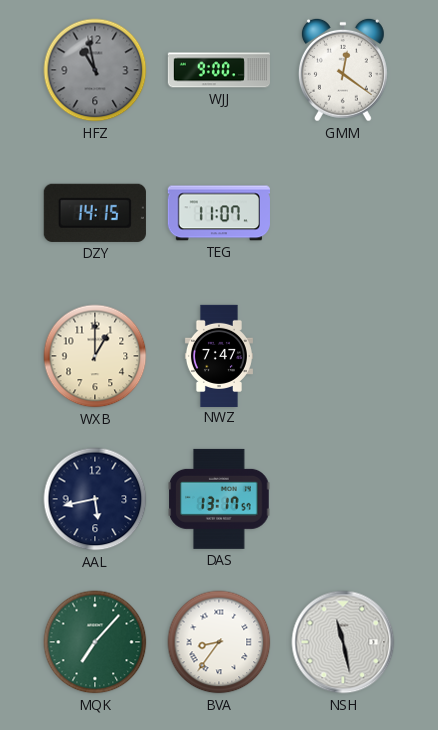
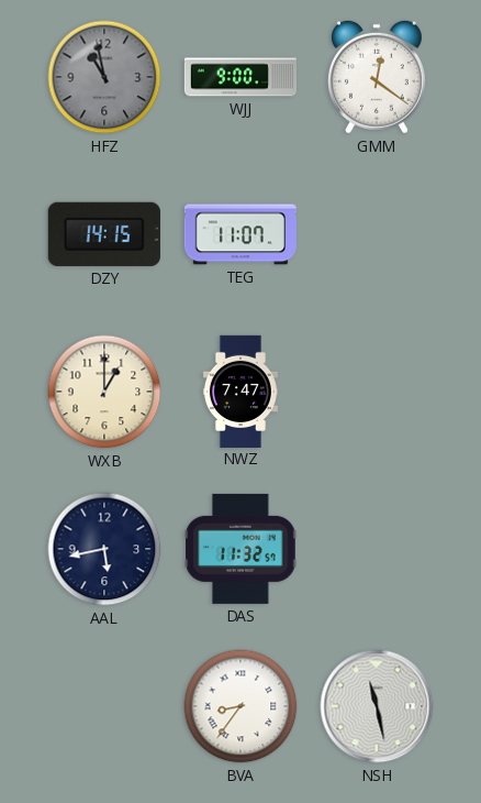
DAS: 13:17 -> 11:32 (240, 549)
MQK: 7:07 -> none (95, 642)
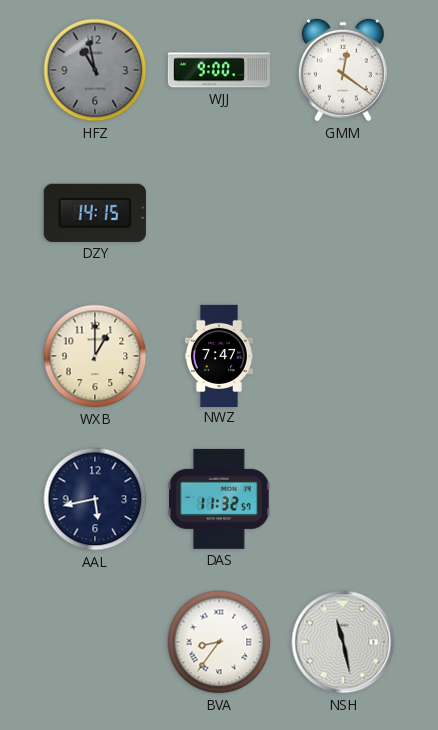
TEG: 11:07 -> none (240, 234)
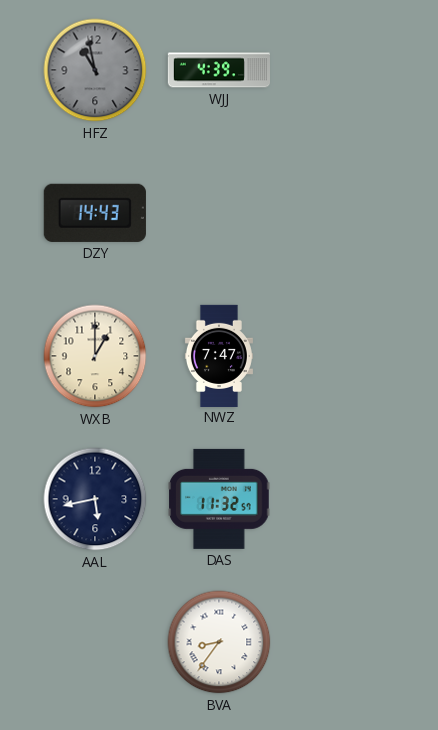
WJJ: 9:00 -> 4:39 (218, 70)
GMM: 12:21 -> none (343, 70)
DZY: 14:15 -> 14:43 (95, 213)
NSH: 11:28 -> none (343, 642)
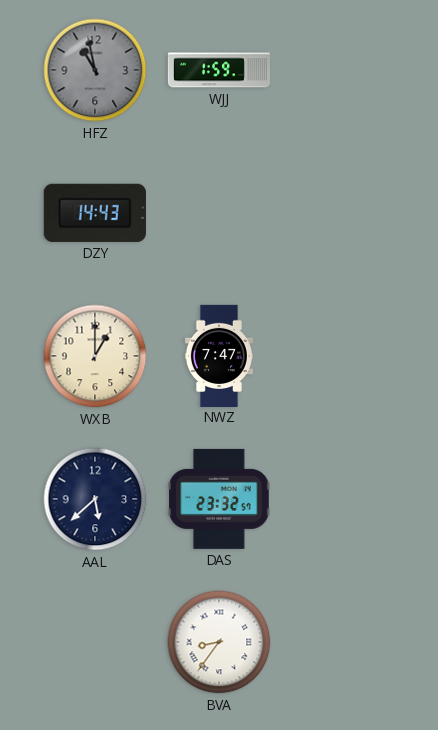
WJJ: 4:39 -> 1:59 (218, 70)
AAL: 5:43 -> 5:38 (95, 499)
DAS: 11:32 -> 23:32 (219, 499)
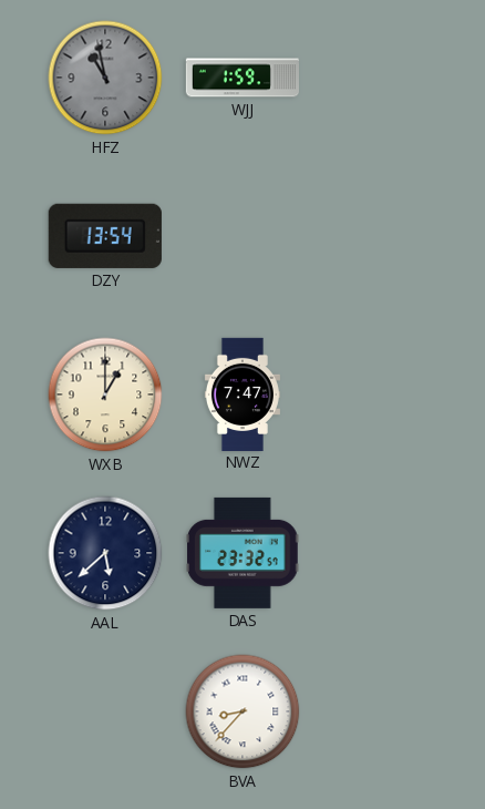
DZY: 14:43 -> 13:54 (105, 236)
BVA: 8:36 -> 8:37 (242, 711)
